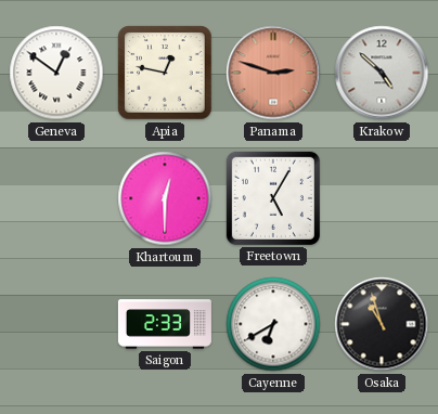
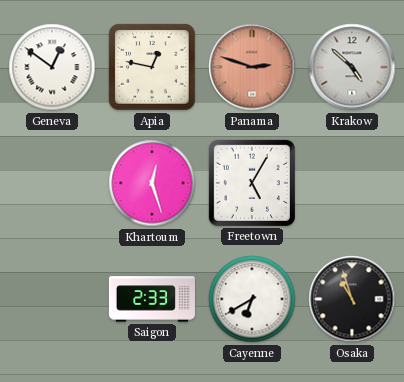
Khartoum: 12:30 -> 12:27 (152, 183)
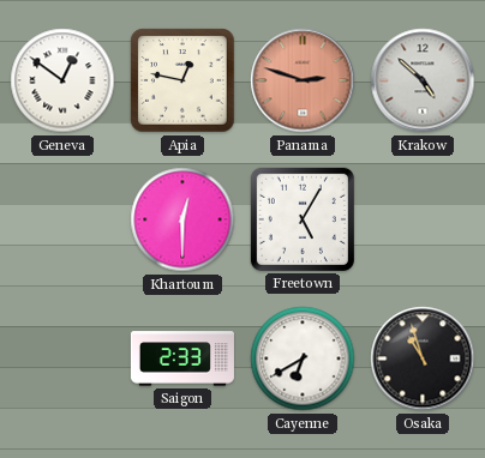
Khartoum: 12:27 -> 12:30 (182, 219)
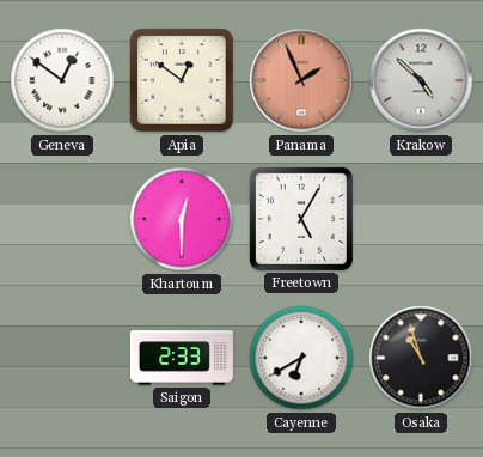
Apia: 12:47 -> 12:51 (182, 80)
Panama: 2:48 -> 1:56 (301, 80)
